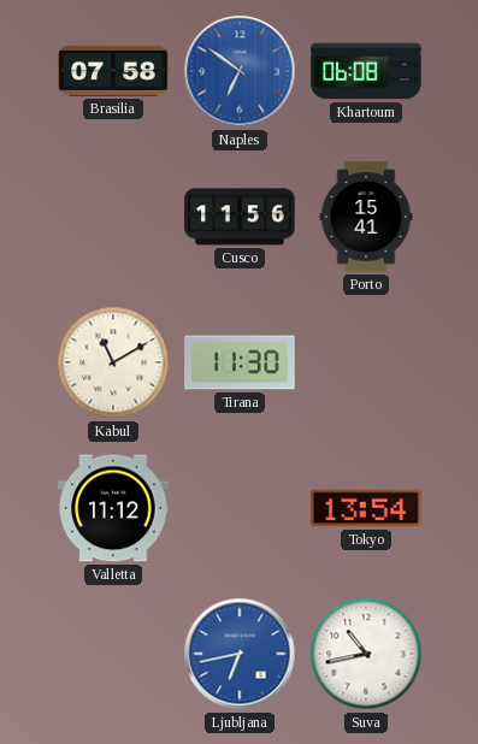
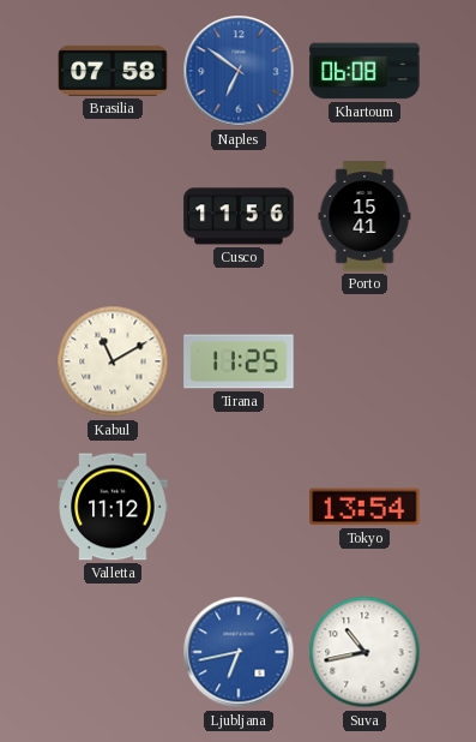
Tirana: 11:30 -> 11:25 (239, 361)
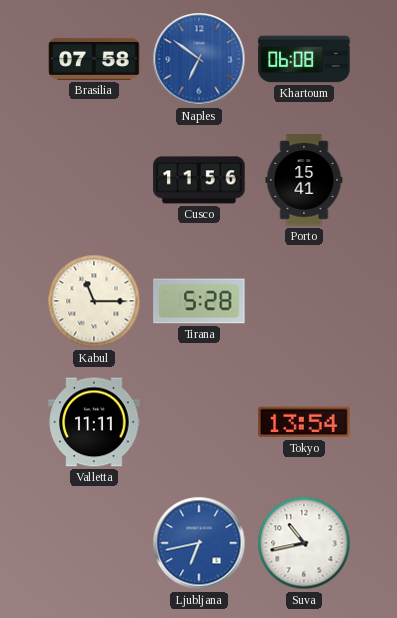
Kabul: 11:10 -> 11:15 (94, 301)
Tirana: 11:25 -> 5:28 (199, 301)
Valletta: 11:12 -> 11:11 (94, 422)
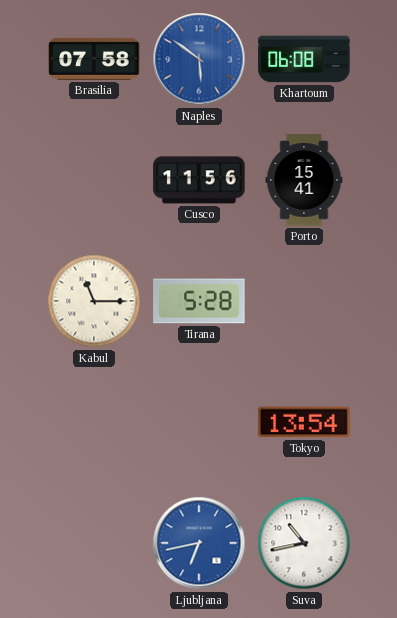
Naples: 6:51 -> 5:51 (199, 59)
Valletta: 11:11 -> none (94, 422)
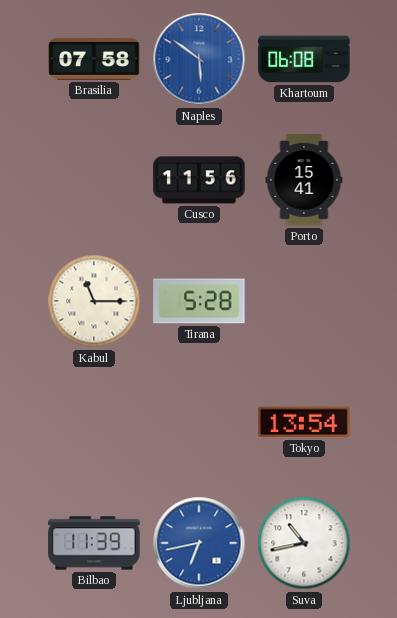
Bilbao: none -> 11:39 (94, 543)
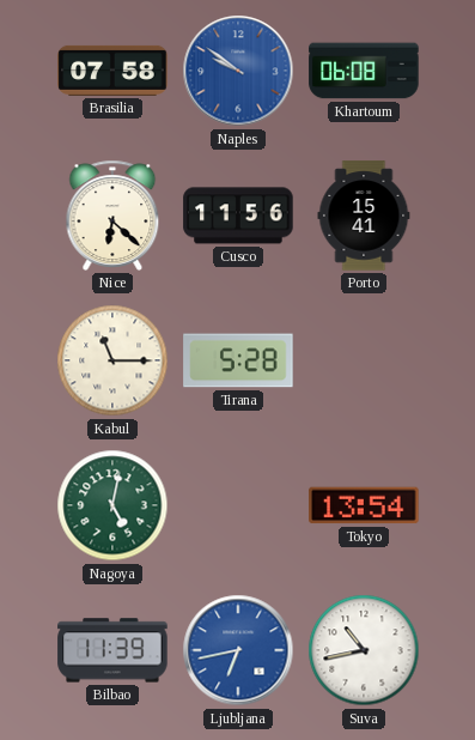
Naples: 5:51 -> 9:51 (238, 71)
Nice: none -> 6:22 (112, 216)
Nagoya: none -> 5:02 (112, 505)
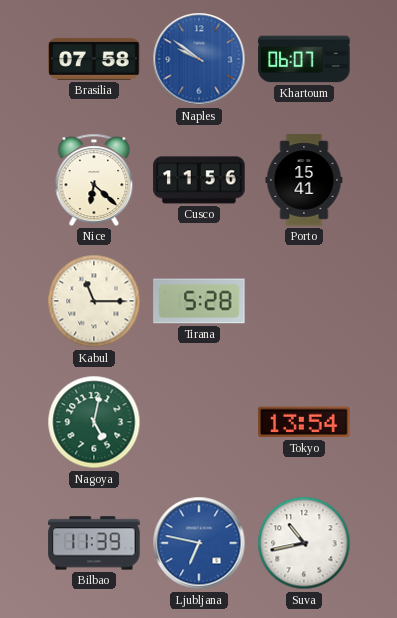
Khartoum: 06:08 -> 06:07 (304, 59)
Ljubljana: 6:43 -> 6:47 (199, 543)
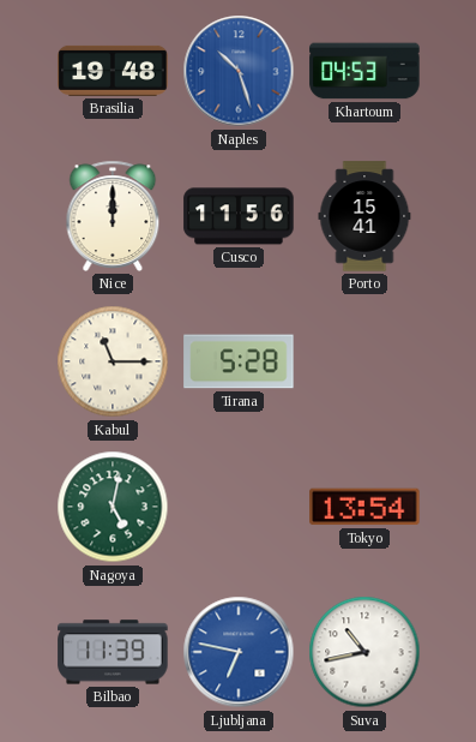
Brasilia: 07:58 -> 19:48 (113, 71)
Naples: 9:51 -> 10:27 (239, 71)
Khartoum: 06:07 -> 04:53 (364, 71)
Nice: 6:22 -> 12:00 (113, 216)
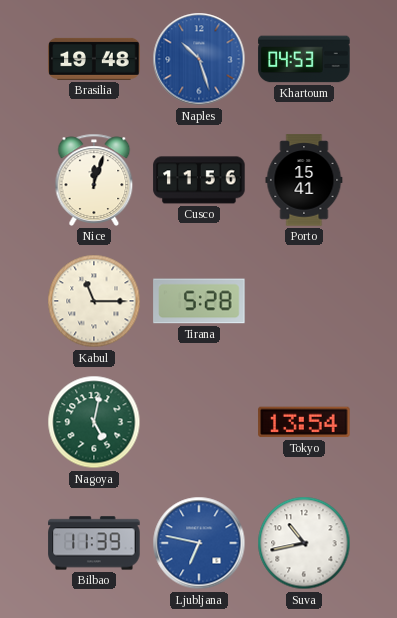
Nice: 12:00 -> 12:03 (94, 180)
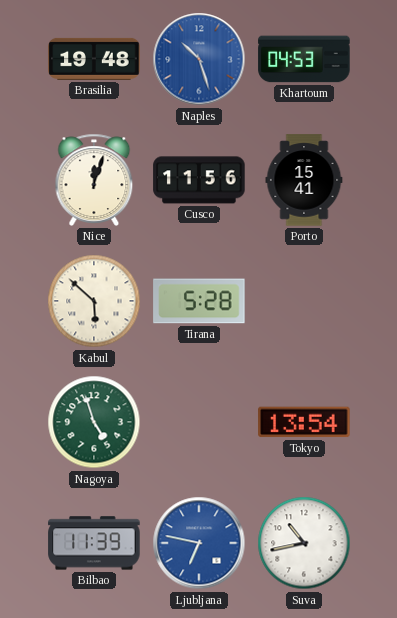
Kabul: 11:15 -> 5:52 (94, 301)
Nagoya: 5:02 -> 4:57 (94, 422)
